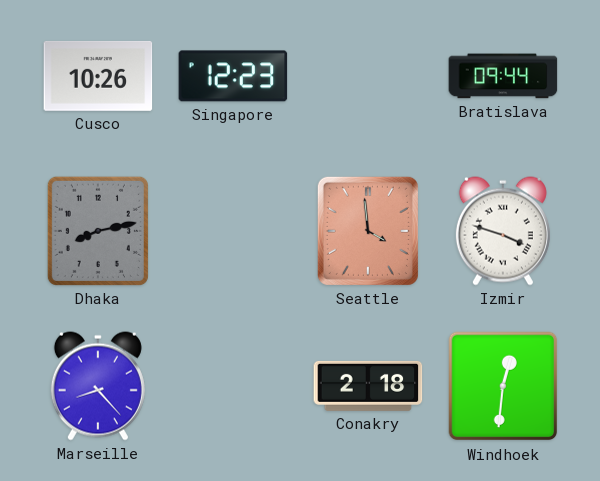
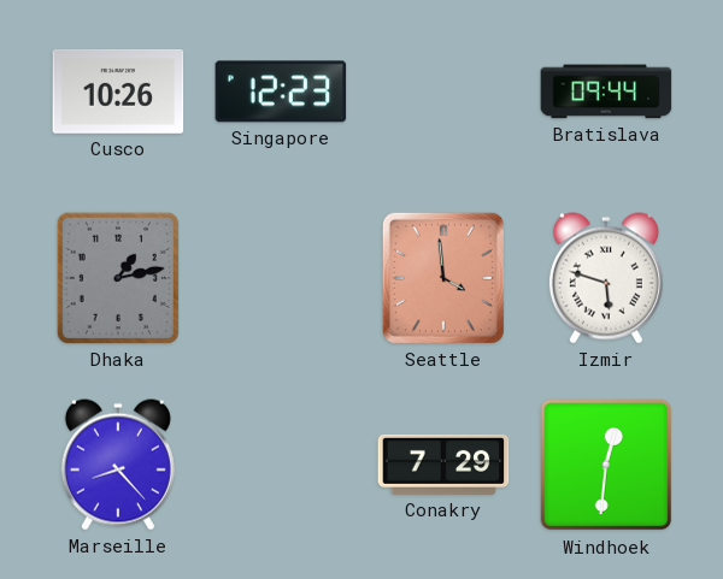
Dhaka: 8:13 -> 1:13 (118, 278)
Izmir: 3:48 -> 5:48 (606, 278)
Conakry: 2:18 -> 7:29 (443, 465)
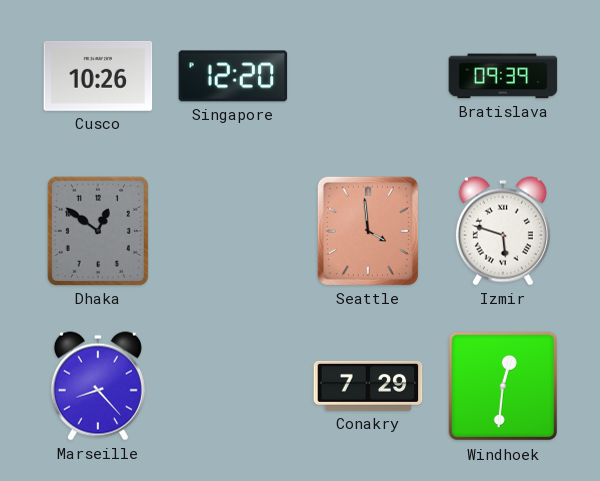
Singapore: 12:23 -> 12:20 (233, 76)
Bratislava: 09:44 -> 09:39 (503, 76)
Dhaka: 1:13 -> 12:51 (98, 231)
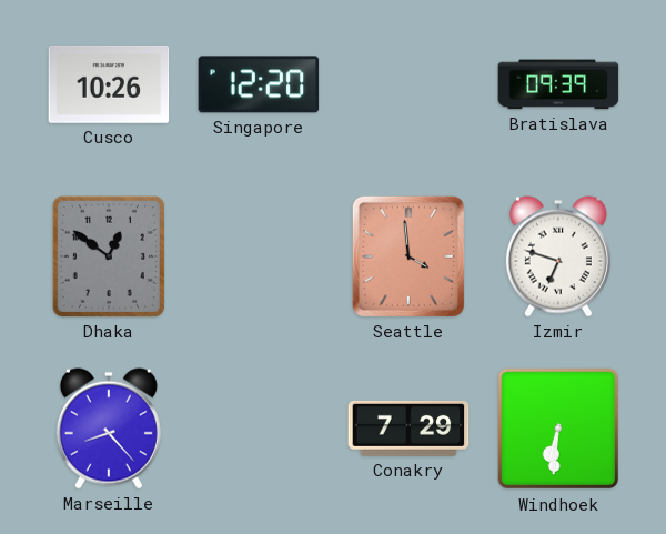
Izmir: 5:48 -> 6:48 (558, 256)
Windhoek: 12:31 -> 6:31 (558, 429)
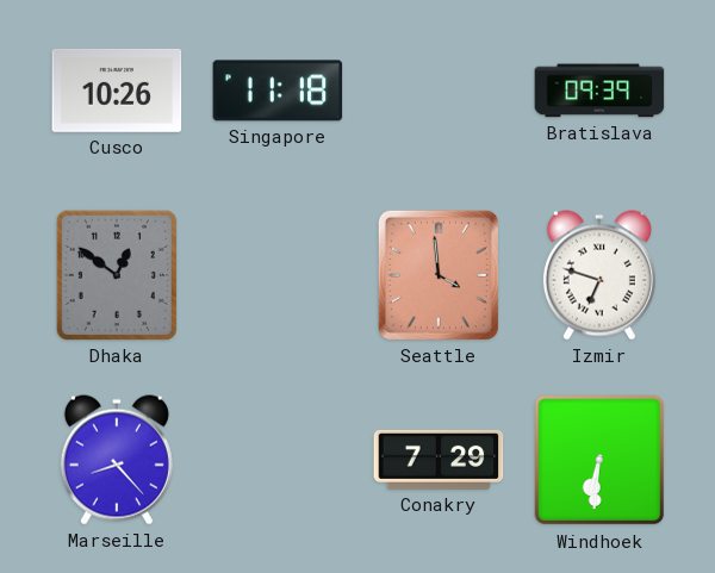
Singapore: 12:20 -> 11:18 (278, 91)
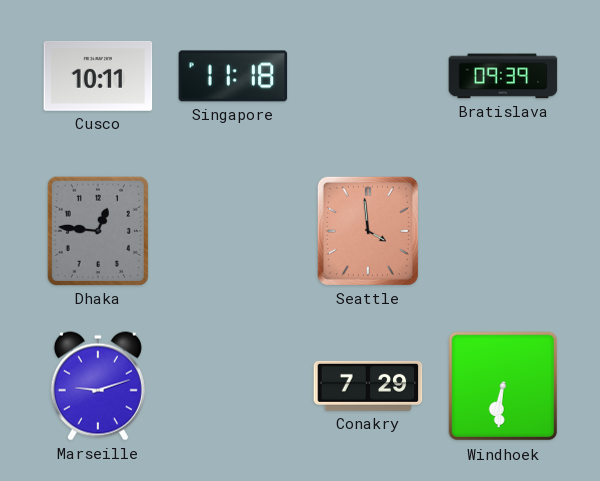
Cusco: 10:26 -> 10:11 (98, 76)
Dhaka: 12:51 -> 12:46 (98, 231)
Izmir: 6:48 -> none (599, 275)
Marseille: 8:23 -> 9:12 (98, 386)
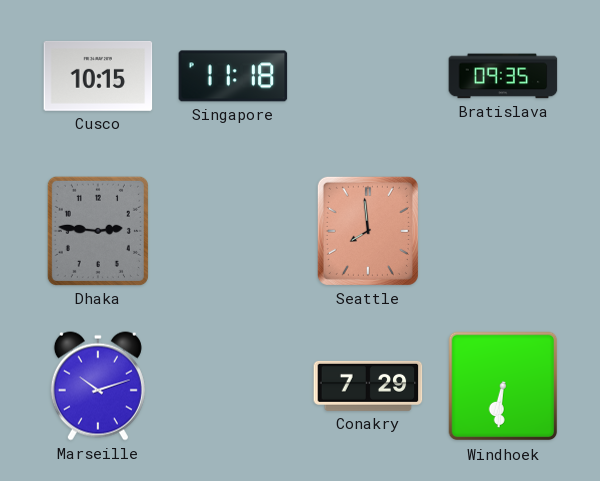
Cusco: 10:11 -> 10:15 (98, 76)
Bratislava: 09:39 -> 09:35 (503, 76)
Dhaka: 12:46 -> 2:46 (98, 231)
Seattle: 3:59 -> 7:59 (368, 231)
Marseille: 9:12 -> 10:12 (98, 386)
